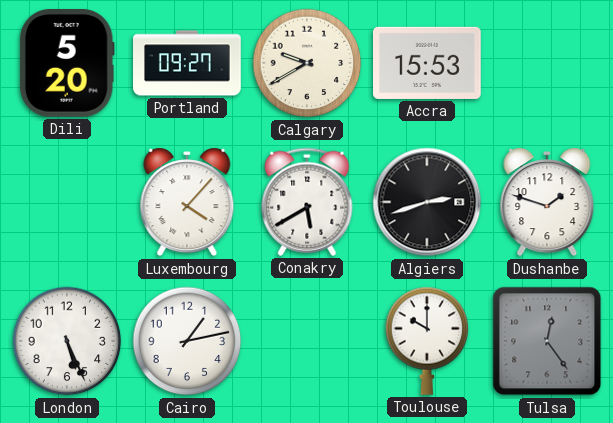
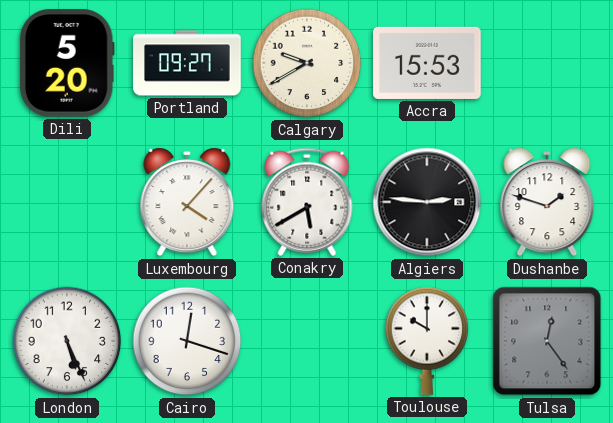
Algiers: 2:42 -> 2:46 (427, 202)
Cairo: 1:13 -> 12:18 (187, 341)
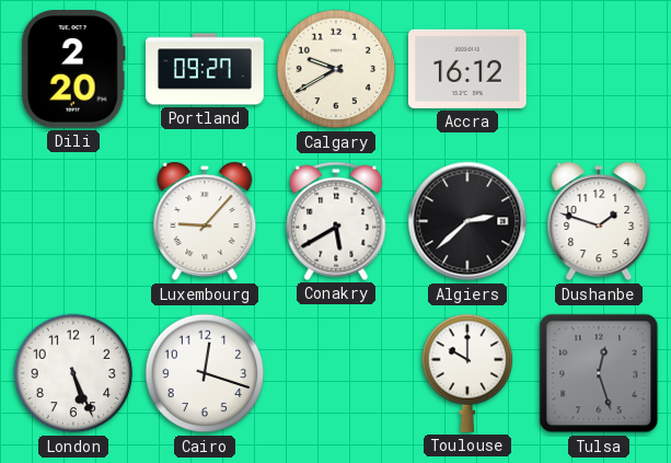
Dili: 5:20 -> 2:20 (73, 70)
Accra: 15:53 -> 16:12 (468, 69)
Luxembourg: 4:07 -> 9:07 (205, 221)
Algiers: 2:46 -> 2:38 (467, 221)
Tulsa: 12:24 -> 12:27 (599, 373)
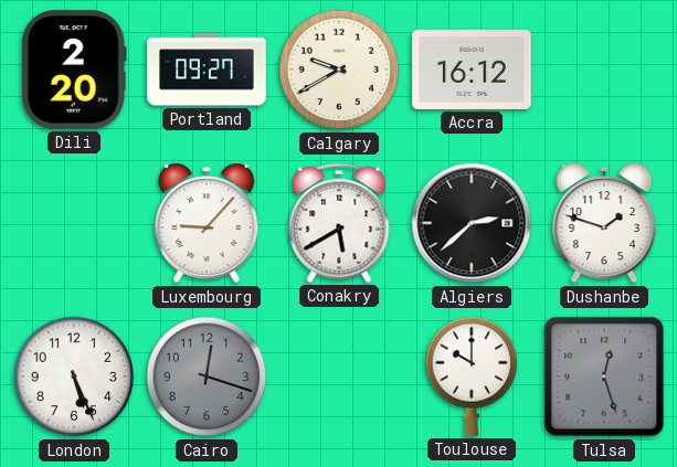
Cairo dial: white -> grey (207, 376)
